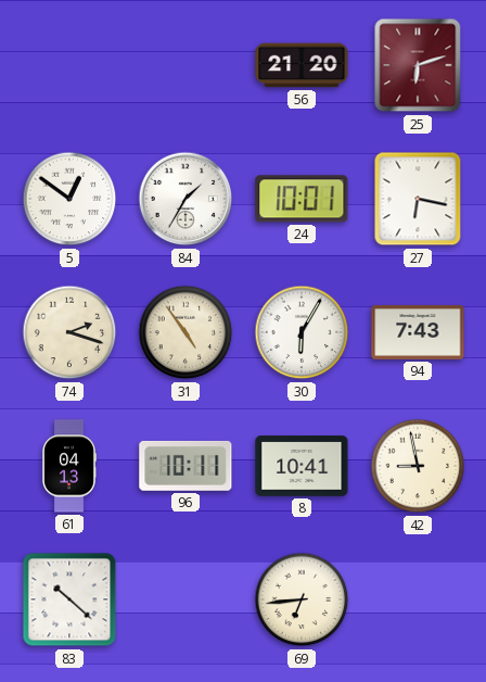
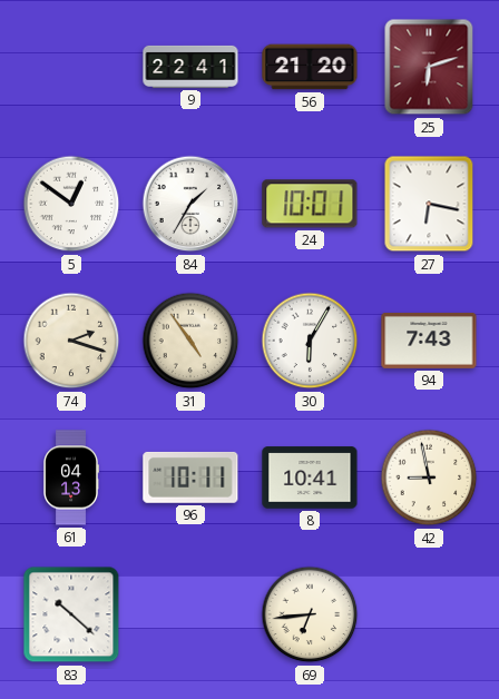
9: none -> 22:41 (190, 67)
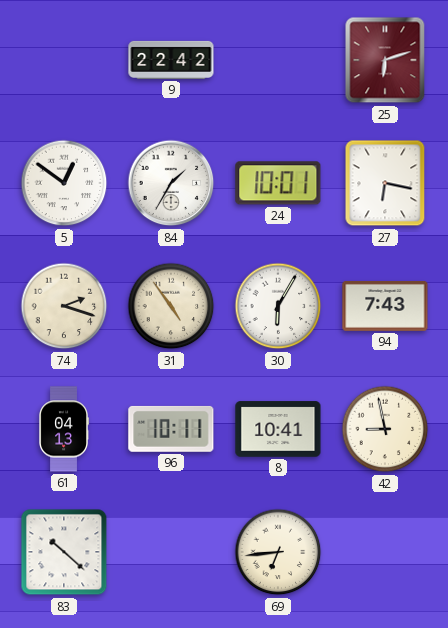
9: 22:41 -> 22:42 (171, 60)
56: 21:20 -> none (310, 67)
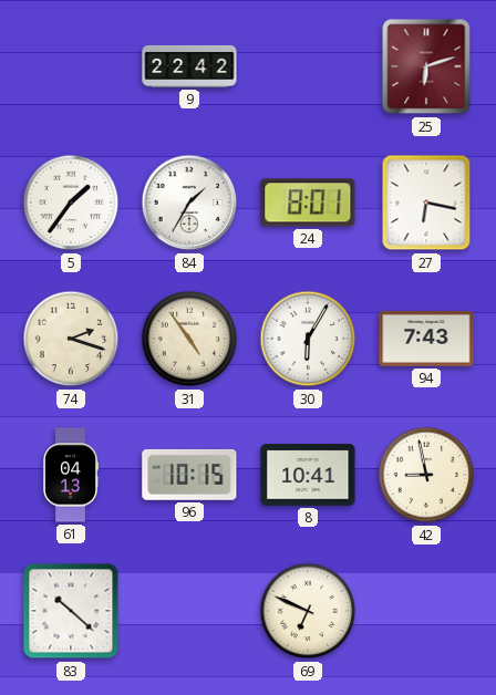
5: 12:51 -> 1:36 (71, 203)
24: 10:01 -> 8:01 (308, 203)
96: 10:11 -> 10:15 (189, 475)
69: 6:44 -> 6:49 (308, 611)
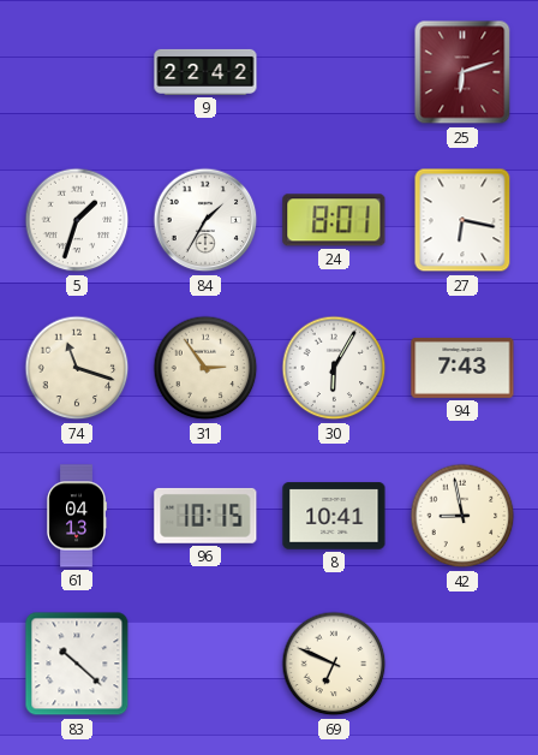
5: 1:36 -> 1:33 (77, 220)
74: 2:18 -> 11:18 (77, 368)
31: 4:54 -> 2:54 (205, 368)
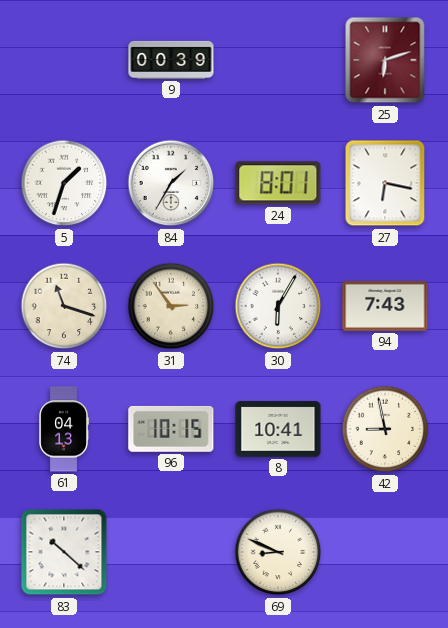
9: 22:42 -> 00:39 (171, 60)
69: 6:49 -> 8:49 (278, 552)
